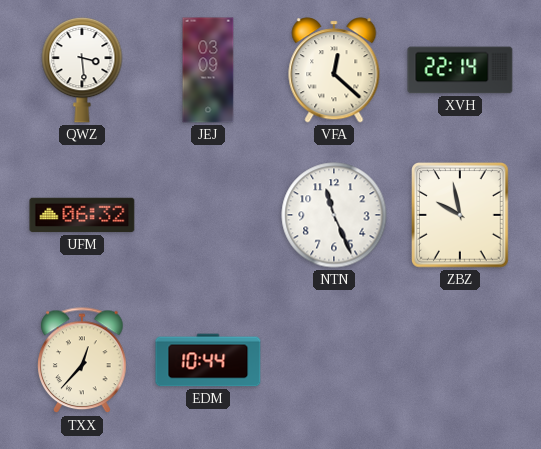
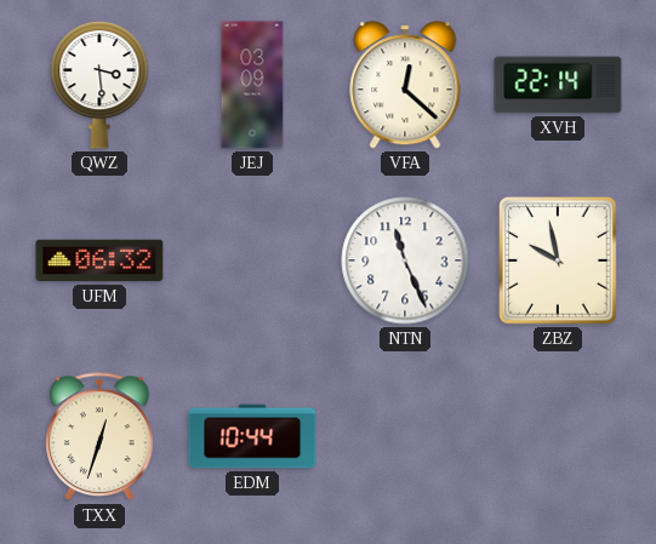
TXX: 12:37 -> 12:33 (99, 437)
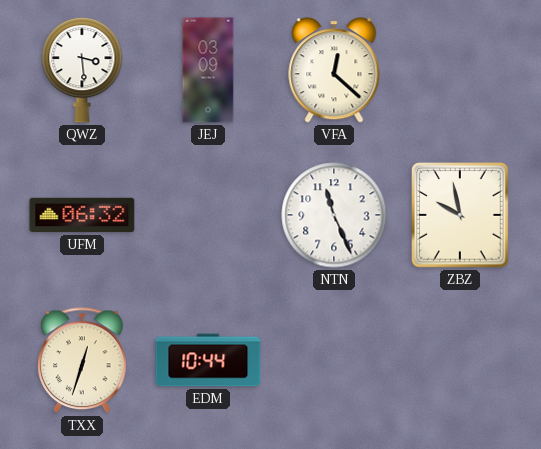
XVH: 22:14 -> none (558, 85)
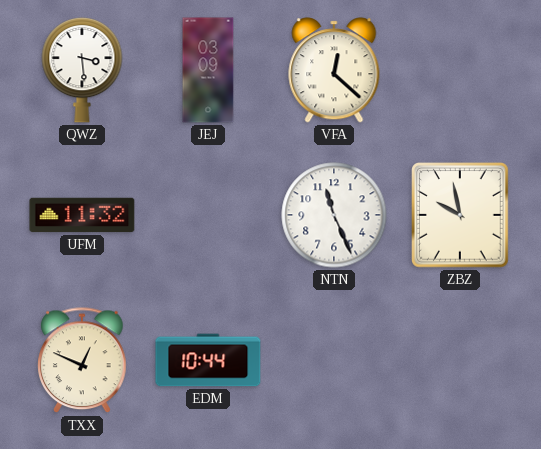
UFM: 06:32 -> 11:32 (82, 215)
TXX: 12:33 -> 12:49 (82, 361)
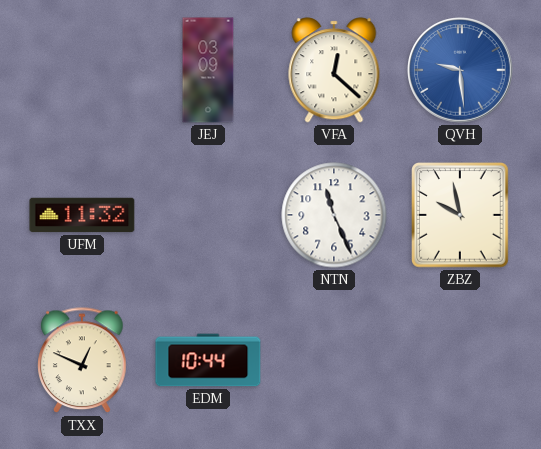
QWZ: 3:29 -> none (82, 70)
QVH: none -> 9:29 (460, 70)
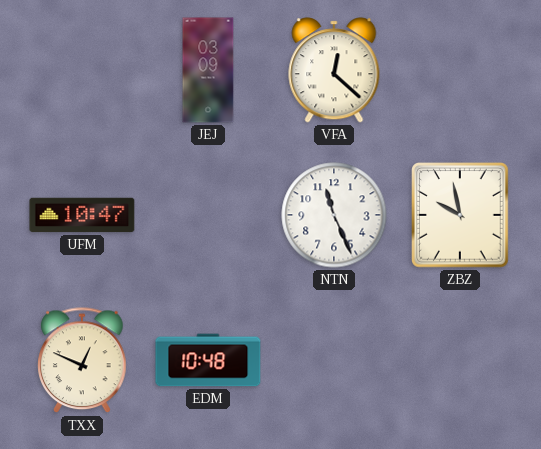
QVH: 9:29 -> none (460, 70)
UFM: 11:32 -> 10:47 (82, 215)
EDM: 10:44 -> 10:48 (208, 360)
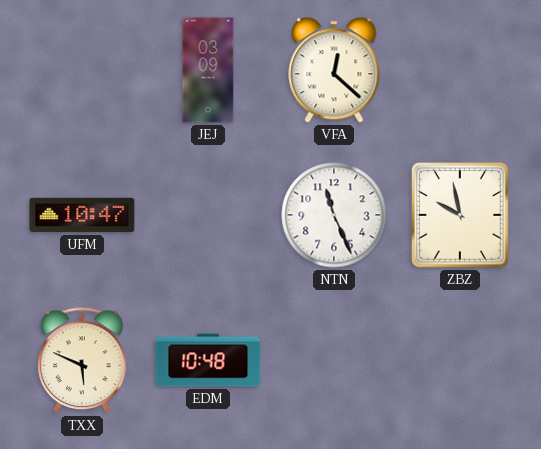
TXX: 12:49 -> 5:49 (82, 361)
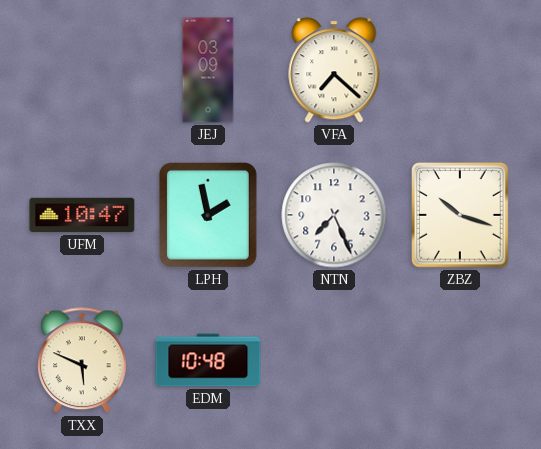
VFA: 12:22 -> 7:22 (334, 70)
LPH: none -> 1:58 (208, 215)
NTN: 11:26 -> 7:26 (334, 215)
ZBZ: 9:58 -> 10:18 (461, 215)
